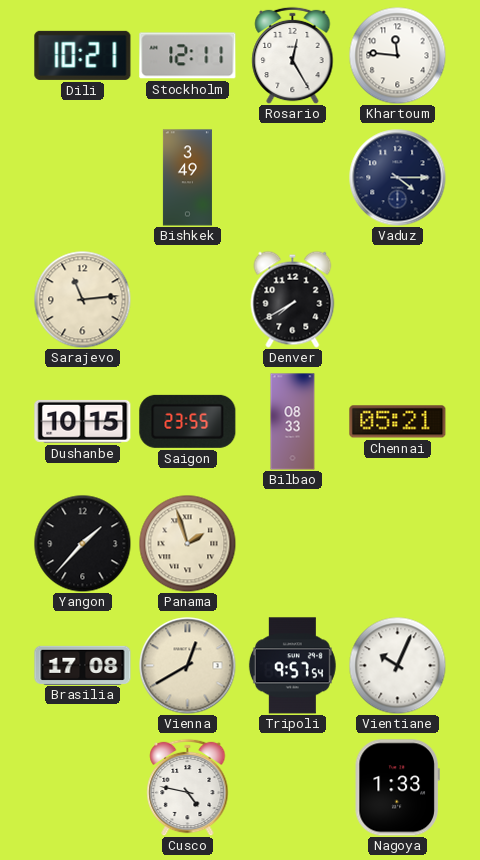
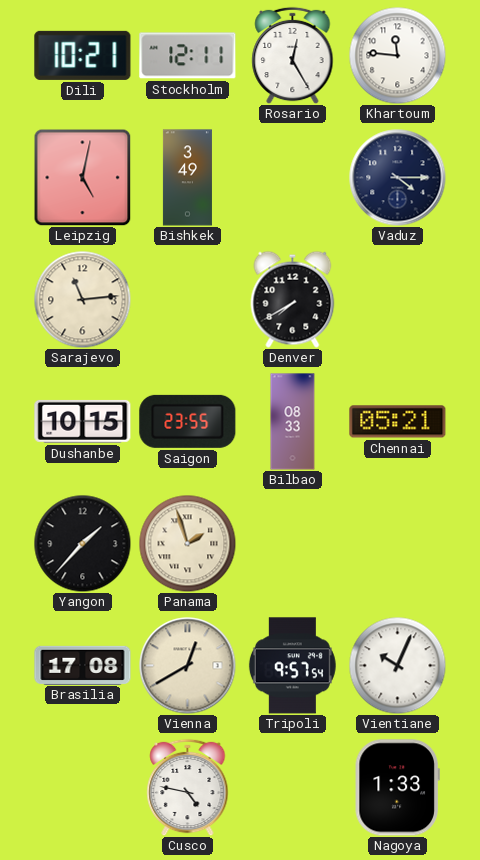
Leipzig: none -> 5:02 (82, 177)
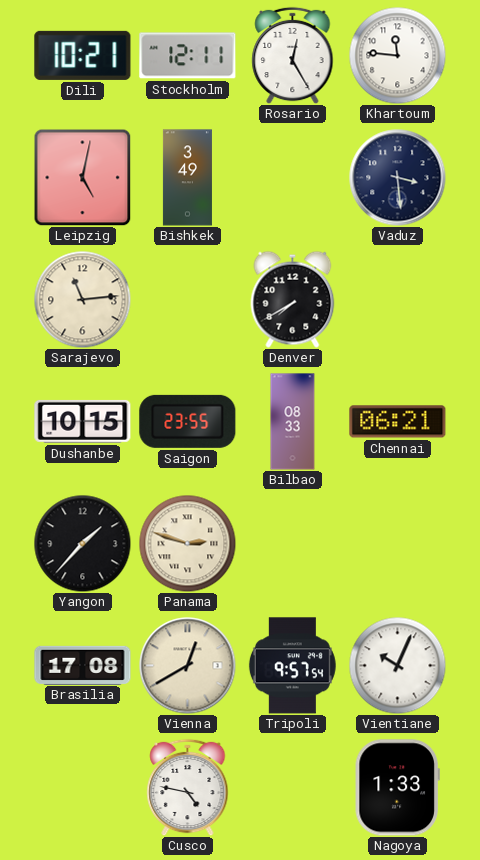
Vaduz: 4:15 -> 3:29 (398, 178)
Chennai: 05:21 -> 06:21 (398, 422)
Panama: 1:57 -> 2:48 (187, 543)
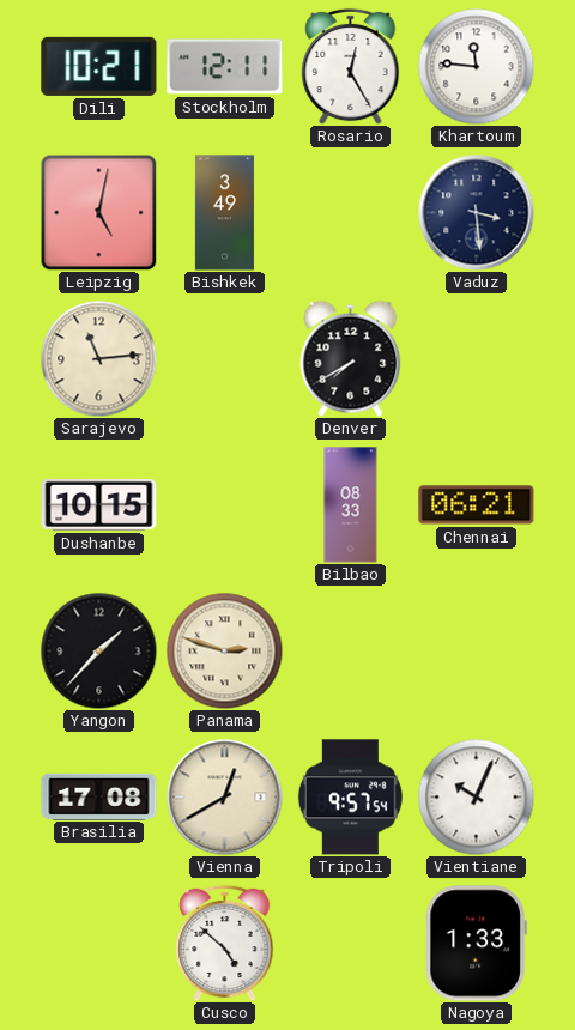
Saigon: 23:55 -> none (188, 421)
Cusco: 4:47 -> 4:52 (225, 943)
